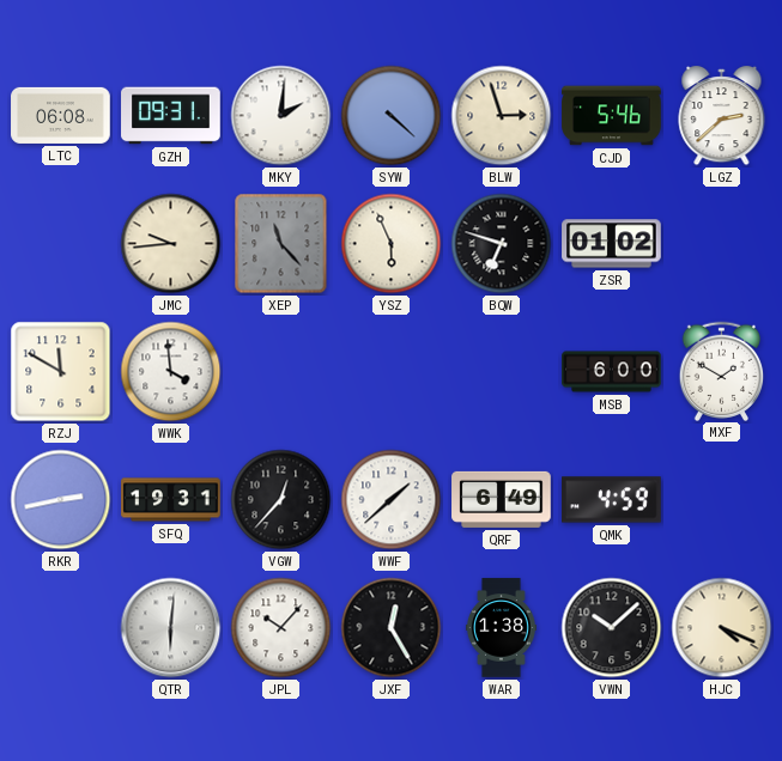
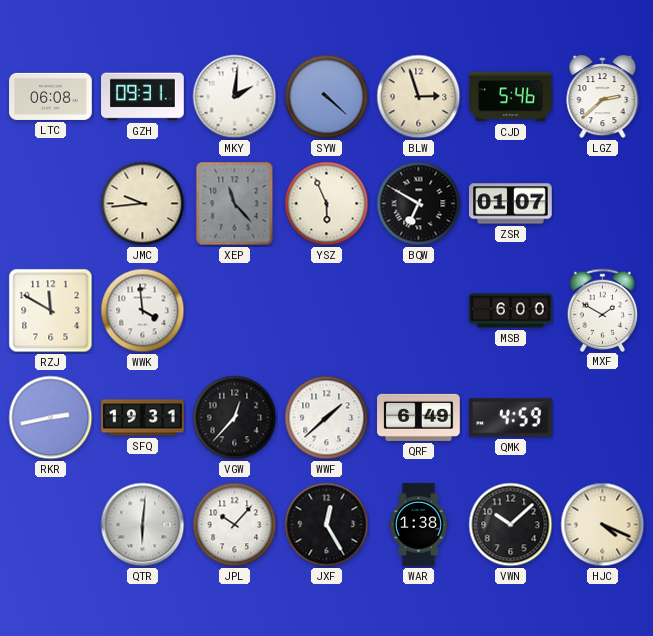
BQW: 6:48 -> 6:50 (419, 204)
ZSR: 01:02 -> 01:07 (511, 204)
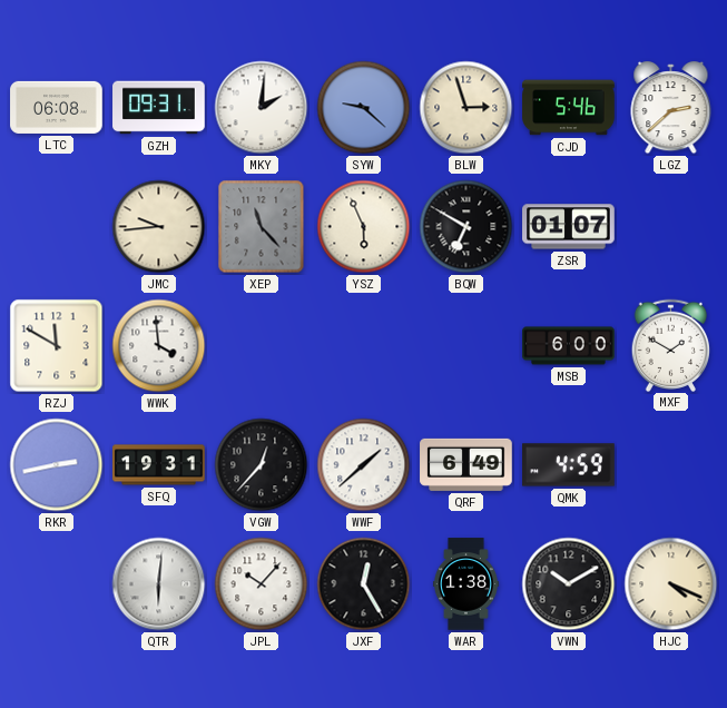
SYW: 4:22 -> 9:22 (364, 108)
VWN: 10:08 -> 10:10 (569, 584)
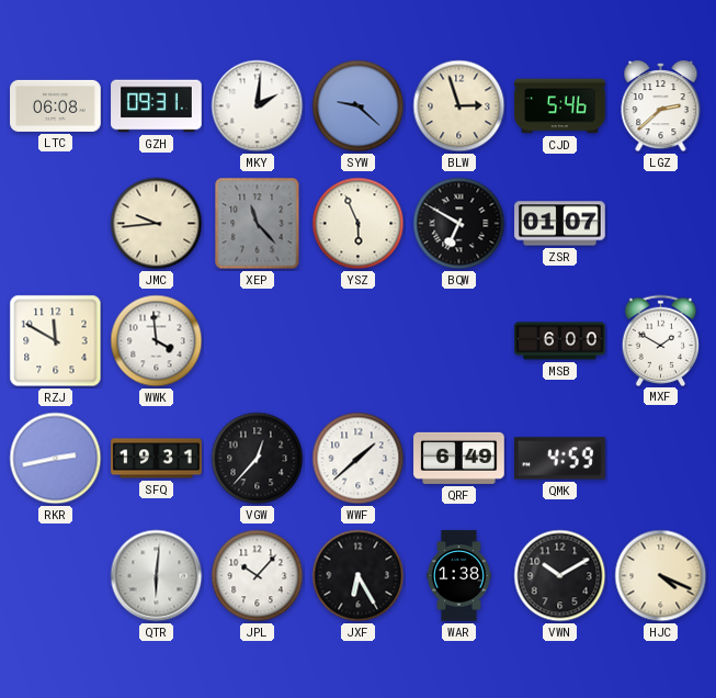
JXF: 12:25 -> 6:25 (359, 576)
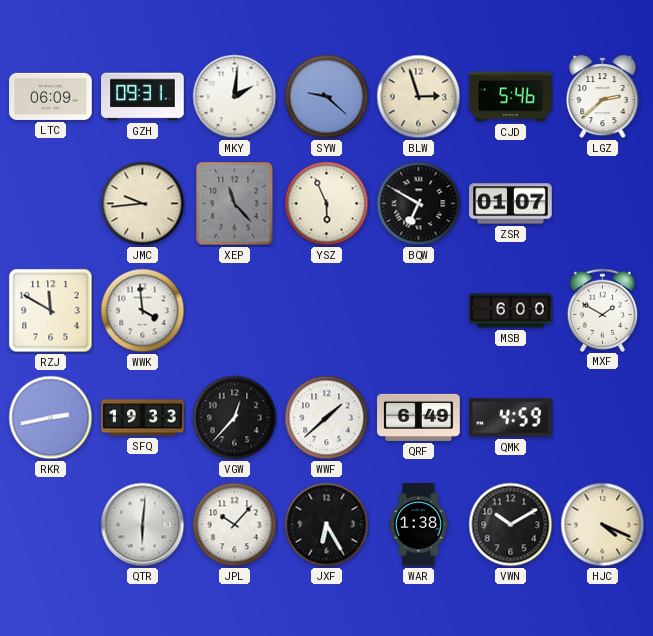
LTC: 06:08 -> 06:09 (51, 96)
SFQ: 19:31 -> 19:33 (143, 418)
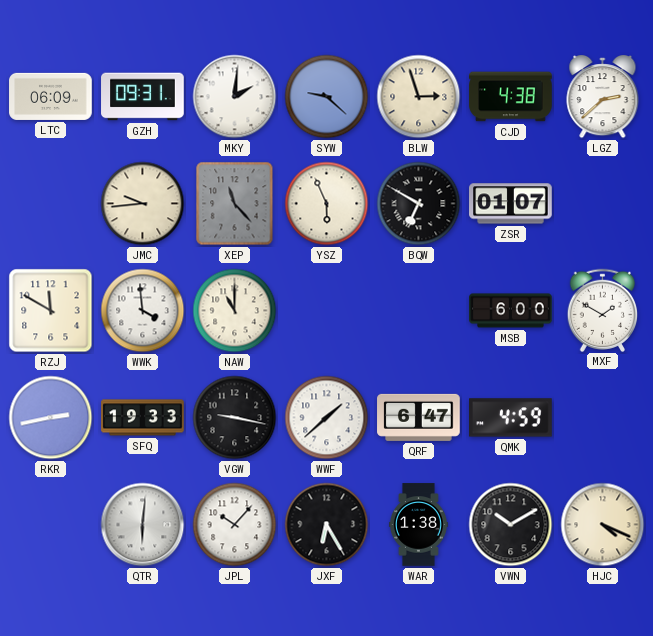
CJD: 5:46 -> 4:38 (511, 97)
NAW: none -> 11:00 (235, 311)
VGW: 12:37 -> 9:17 (235, 418)
QRF: 6:49 -> 6:47 (419, 417)
